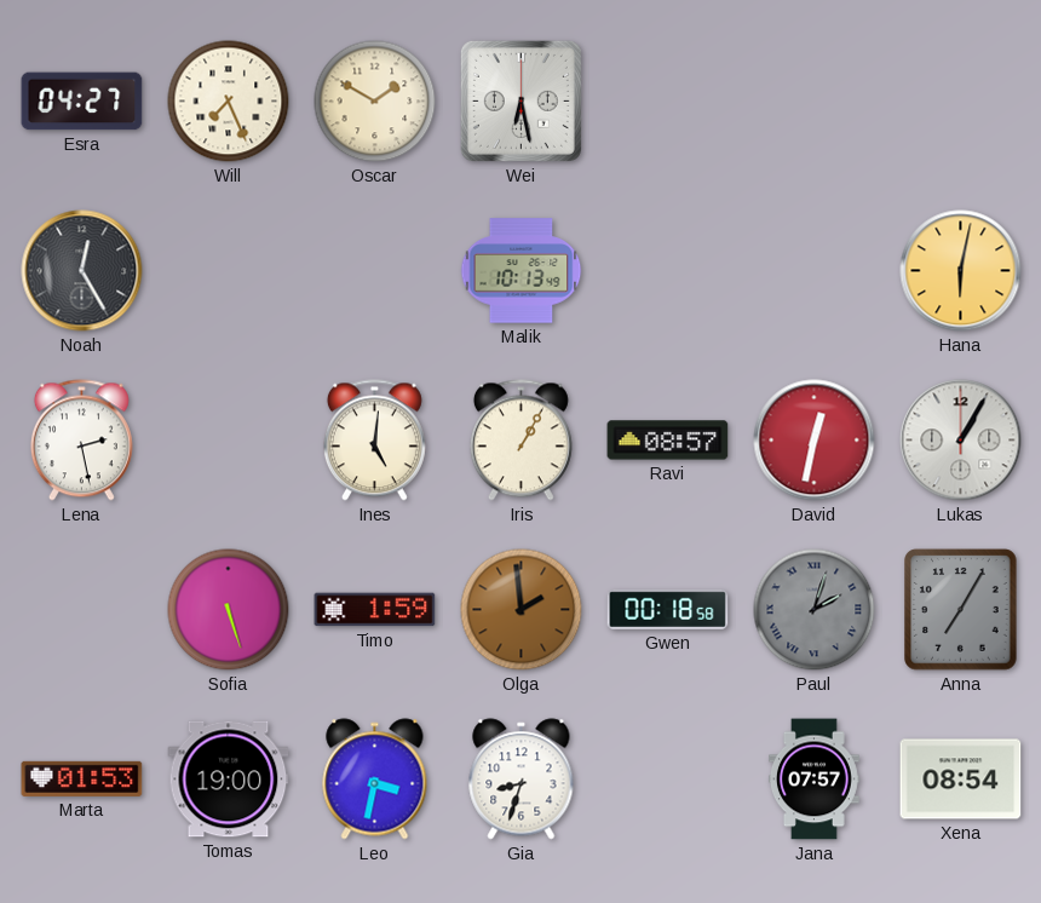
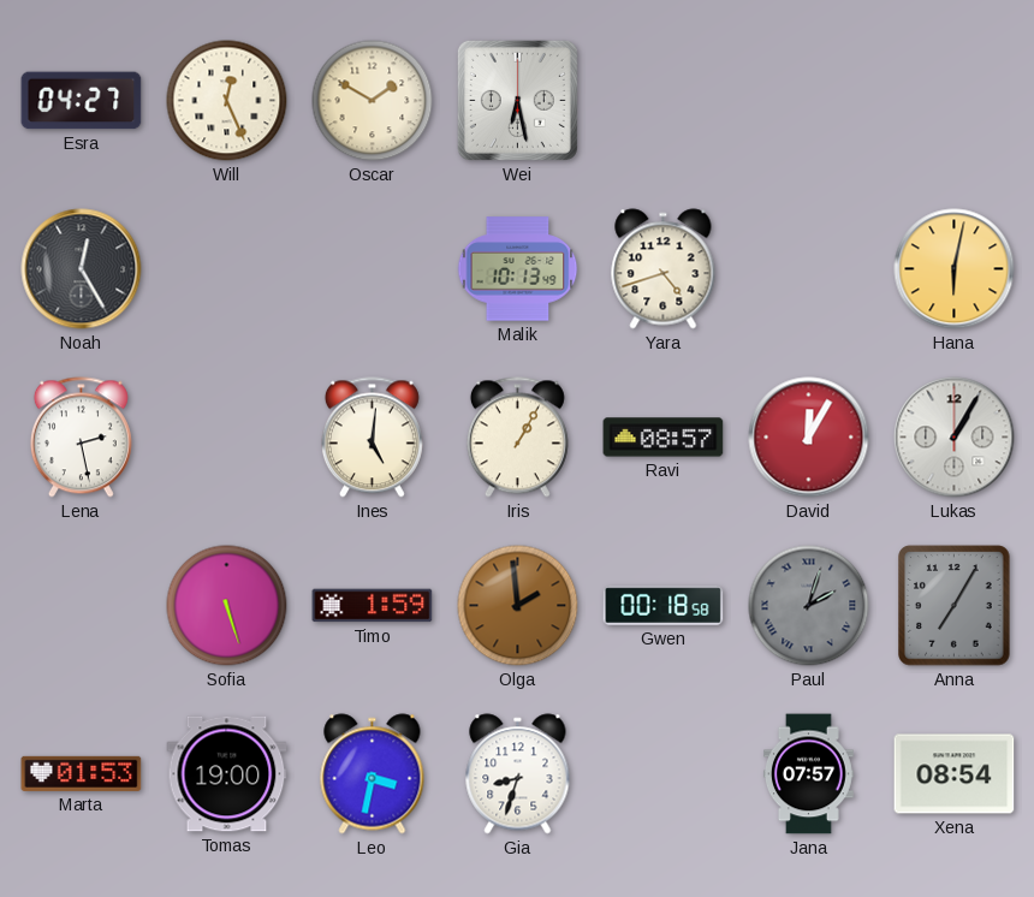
Will: 7:26 -> 12:26 (227, 101)
Yara: none -> 4:42 (664, 269)
David: 12:32 -> 12:05 (809, 438)
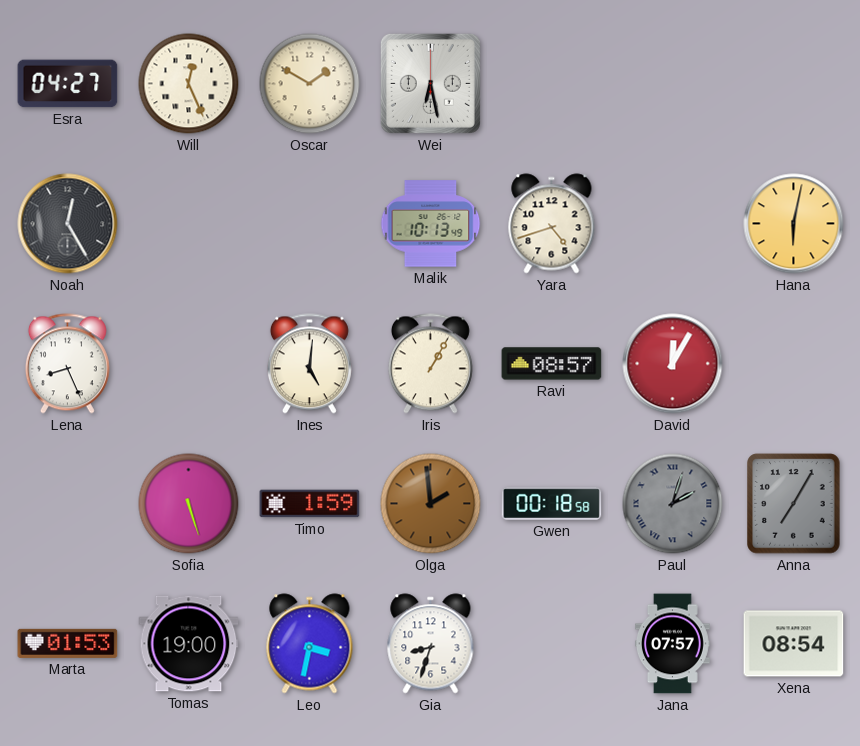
Lena: 2:28 -> 8:26 (67, 364)
Lukas: 1:05 -> none (955, 438)
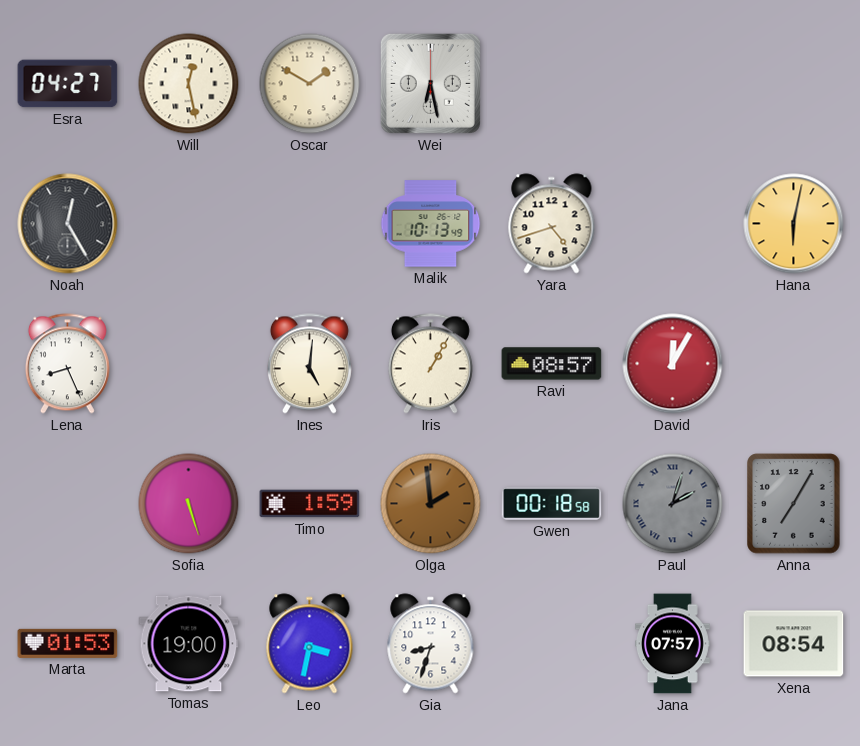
Will: 12:26 -> 12:28 (189, 84)
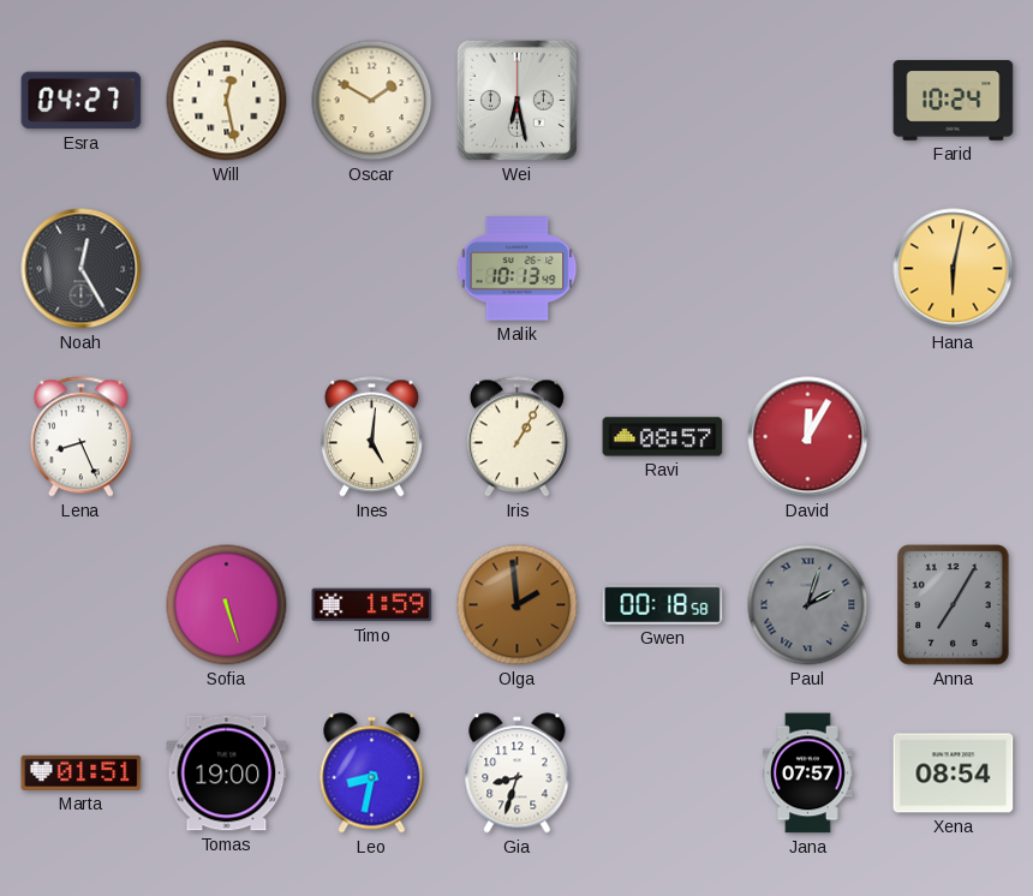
Farid: none -> 10:24 (954, 101)
Yara: 4:42 -> none (552, 224)
Marta: 01:53 -> 01:51 (82, 772)
Leo: 3:32 -> 8:32 (372, 773)
